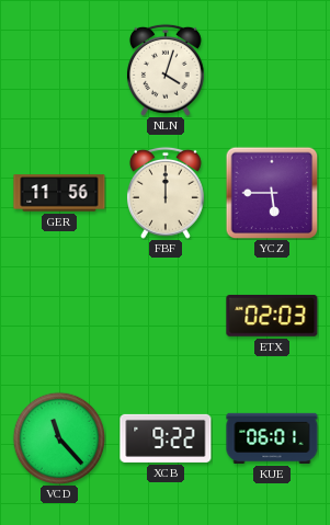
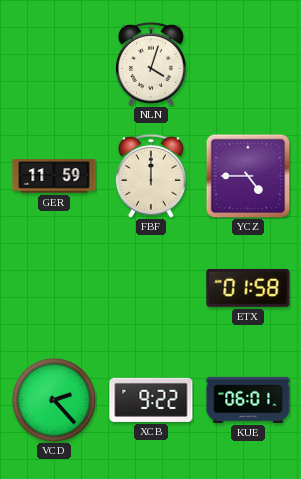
GER: 11:56 -> 11:59 (54, 176)
YCZ: 5:45 -> 4:45 (248, 176)
ETX: 02:03 -> 01:58 (248, 288)
VCD: 11:23 -> 2:23 (54, 400)
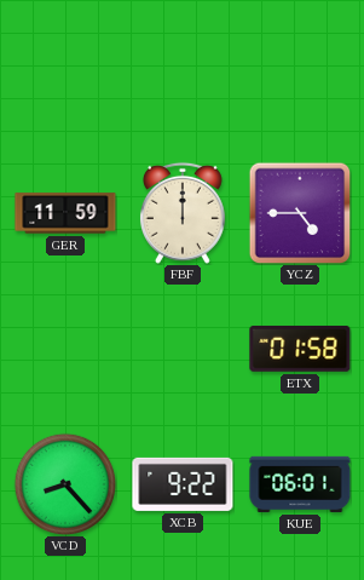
NLN: 4:03 -> none (151, 64)
VCD: 2:23 -> 8:23 (65, 484)
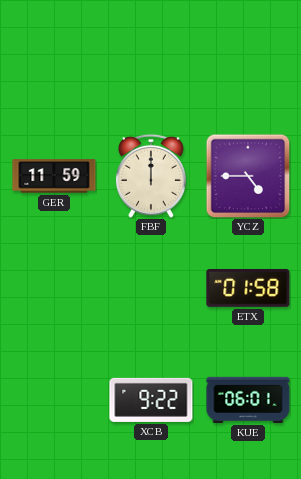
VCD: 8:23 -> none (65, 484)
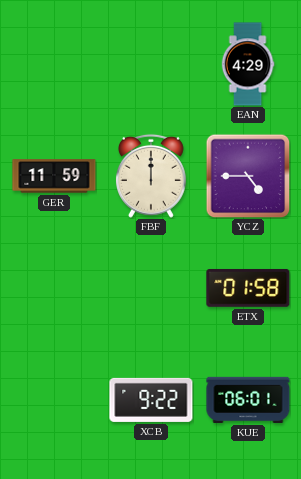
EAN: none -> 4:29 (248, 64)
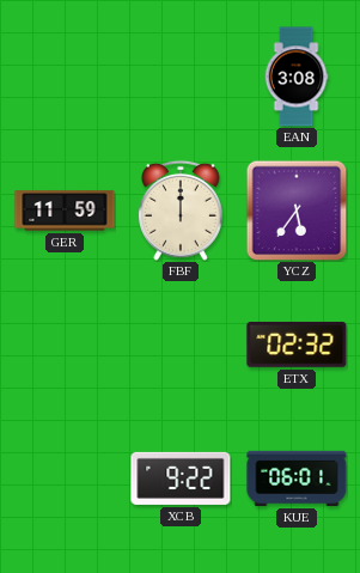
EAN: 4:29 -> 3:08 (297, 77)
YCZ: 4:45 -> 5:36 (297, 211)
ETX: 01:58 -> 02:32 (297, 345)
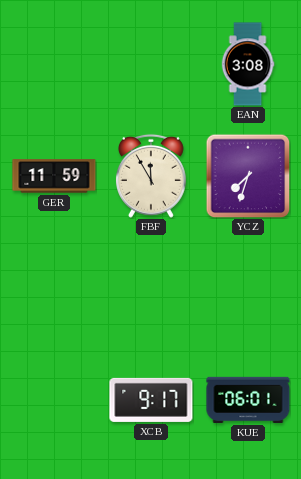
FBF: 12:00 -> 11:55 (151, 176)
YCZ: 5:36 -> 7:33 (248, 176)
ETX: 02:32 -> none (297, 345)
XCB: 9:22 -> 9:17 (151, 400)
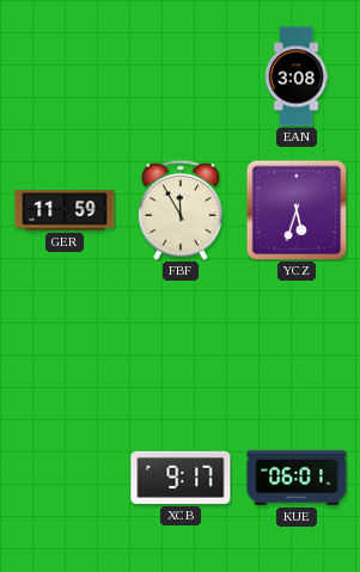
YCZ: 7:33 -> 5:33 (297, 210)
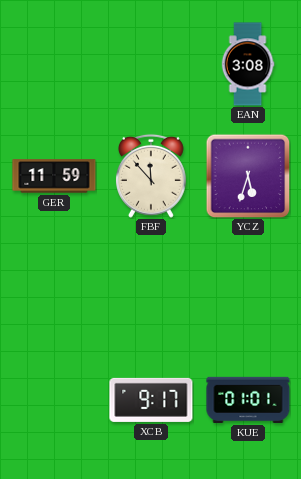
FBF: 11:55 -> 11:53 (151, 176)
KUE: 06:01 -> 01:01 (248, 400)
